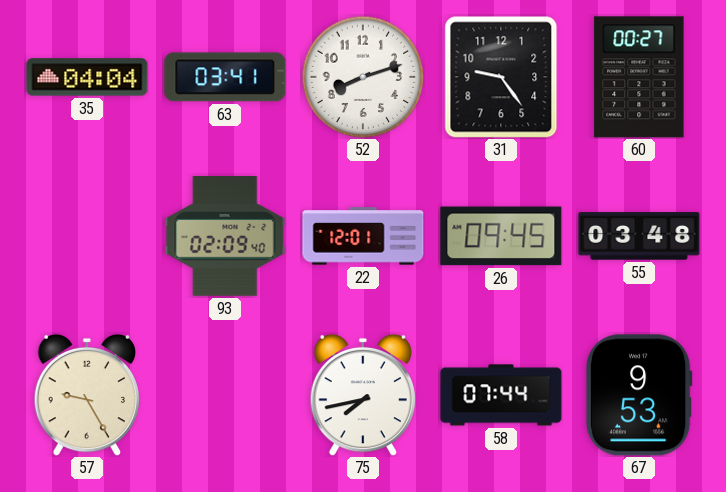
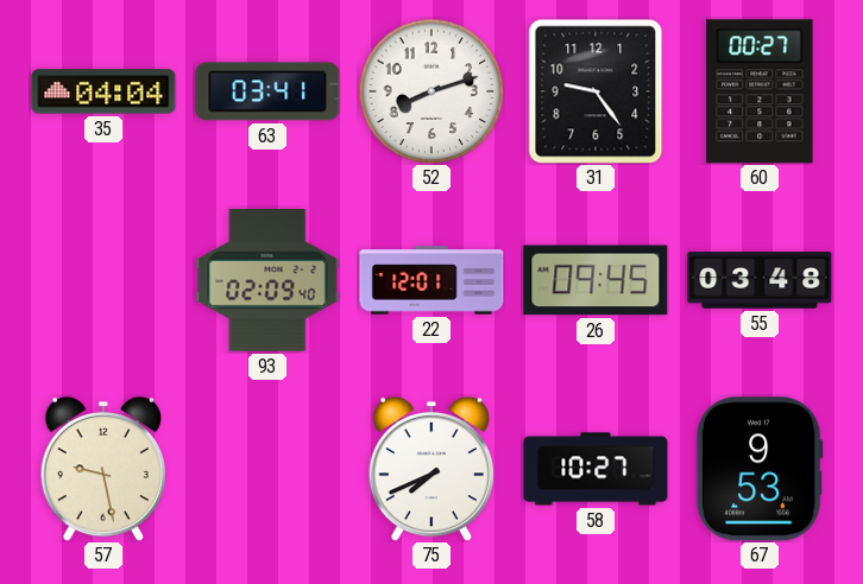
57: 9:25 -> 9:28 (103, 469)
75: 7:43 -> 7:41 (431, 469)
58: 07:44 -> 10:27 (596, 469)
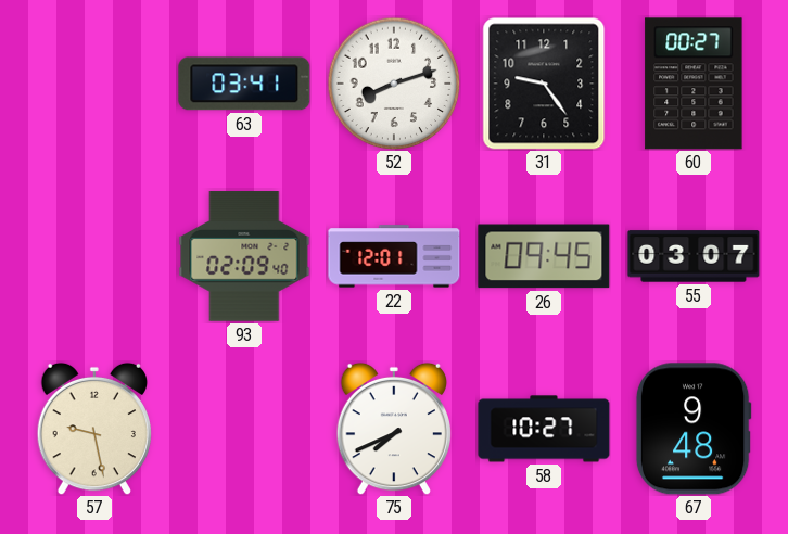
35: 04:04 -> none (103, 91)
55: 03:48 -> 03:07 (694, 256)
67: 9:53 -> 9:48 (694, 429)
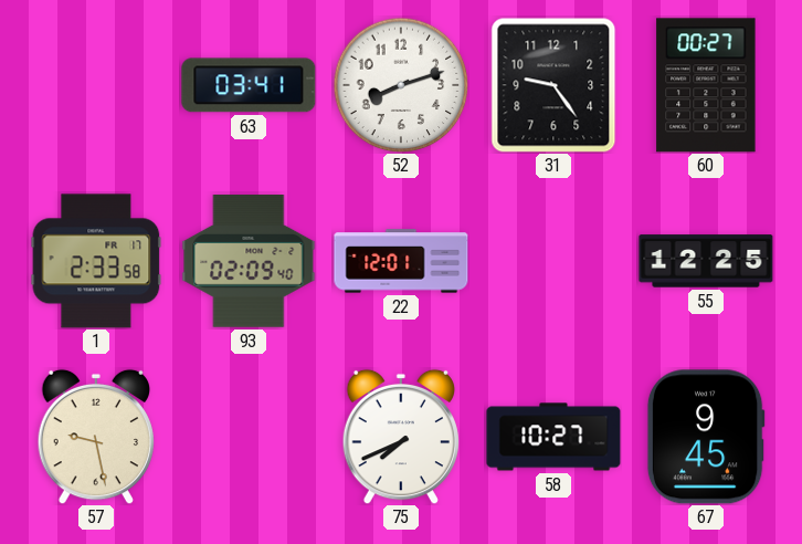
1: none -> 2:33 (96, 261)
26: 09:45 -> none (544, 256)
55: 03:07 -> 12:25 (706, 261)
67: 9:48 -> 9:45 (706, 437)
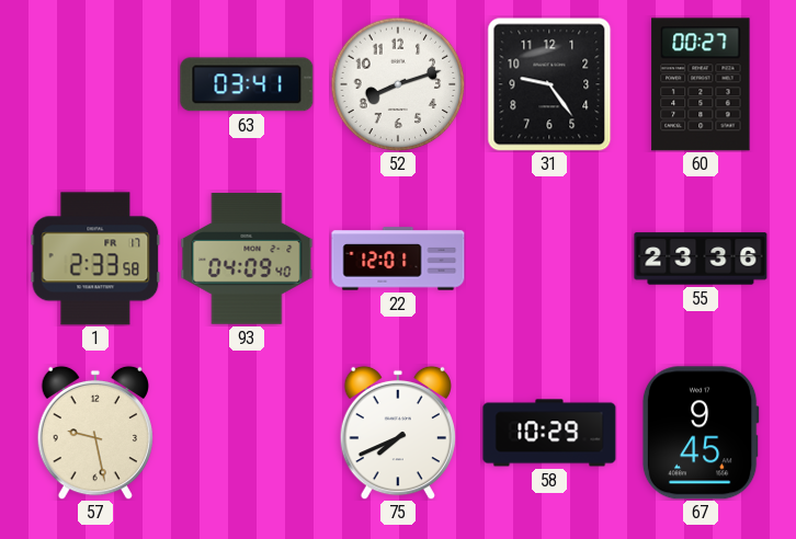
93: 02:09 -> 04:09 (247, 259)
55: 12:25 -> 23:36 (701, 259)
58: 10:27 -> 10:29 (549, 433)
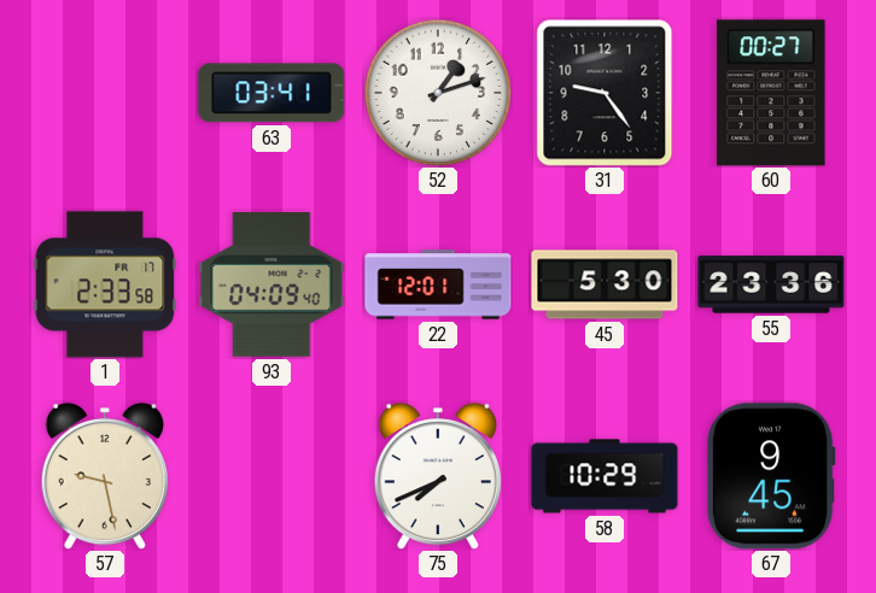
52: 8:12 -> 1:12 (438, 93)
45: none -> 5:30 (605, 284)
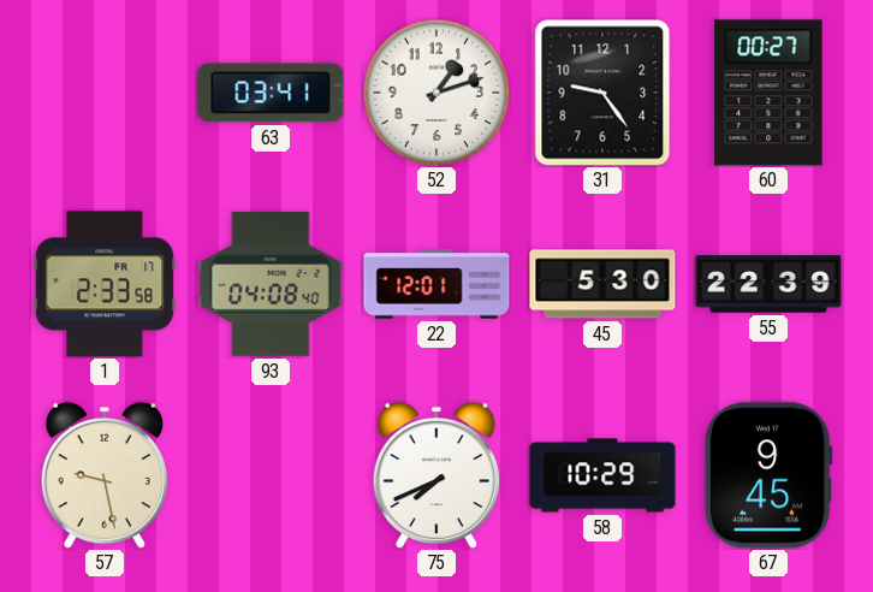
93: 04:09 -> 04:08 (271, 284)
55: 23:36 -> 22:39 (768, 284)
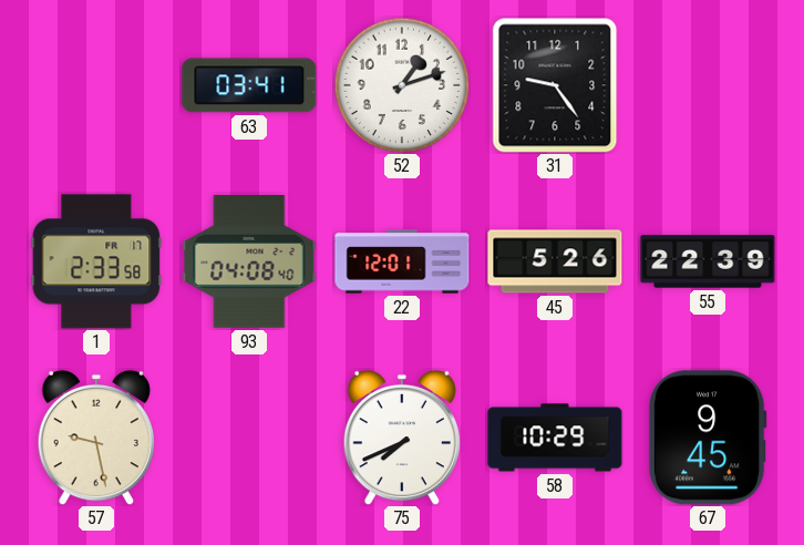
60: 00:27 -> none (768, 93)
45: 5:30 -> 5:26 (555, 261)
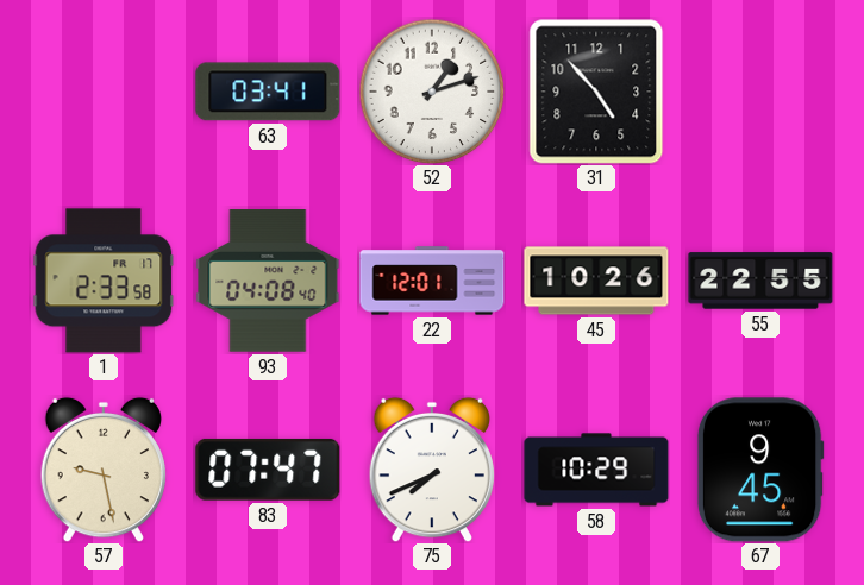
31: 9:24 -> 4:53 (596, 92)
45: 5:26 -> 10:26 (596, 281)
55: 22:39 -> 22:55 (760, 281)
83: none -> 07:47 (268, 470)
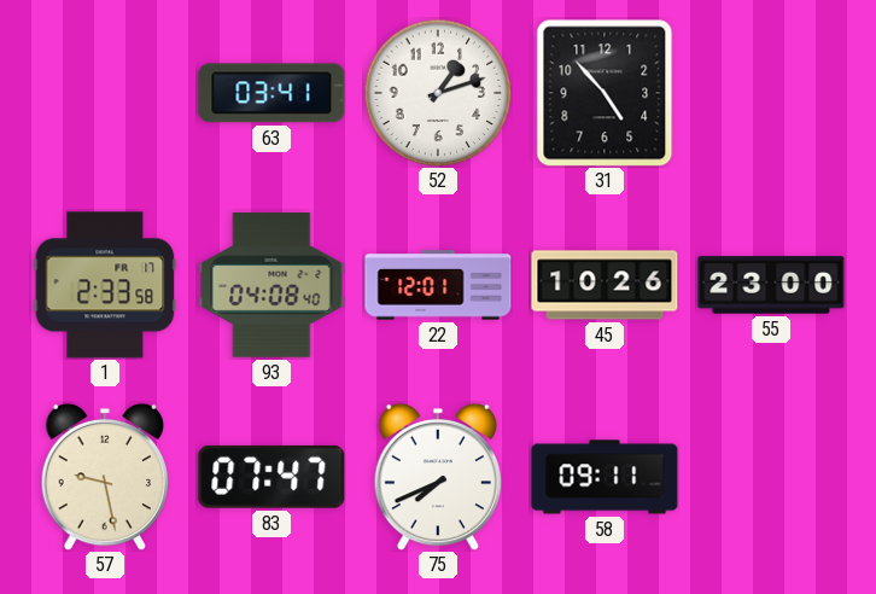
55: 22:55 -> 23:00 (771, 285)
58: 10:29 -> 09:11 (605, 477)
67: 9:45 -> none (760, 470)
